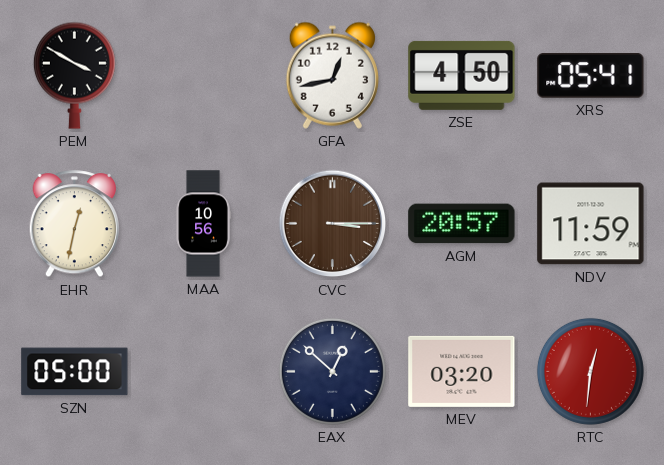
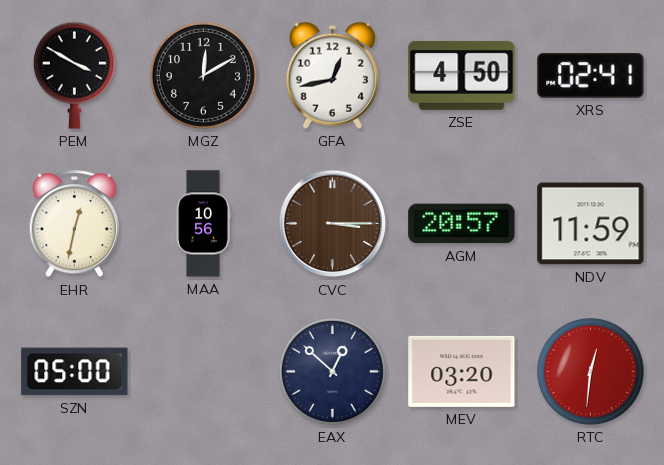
MGZ: none -> 12:10 (203, 75)
XRS: 05:41 -> 02:41 (591, 76)
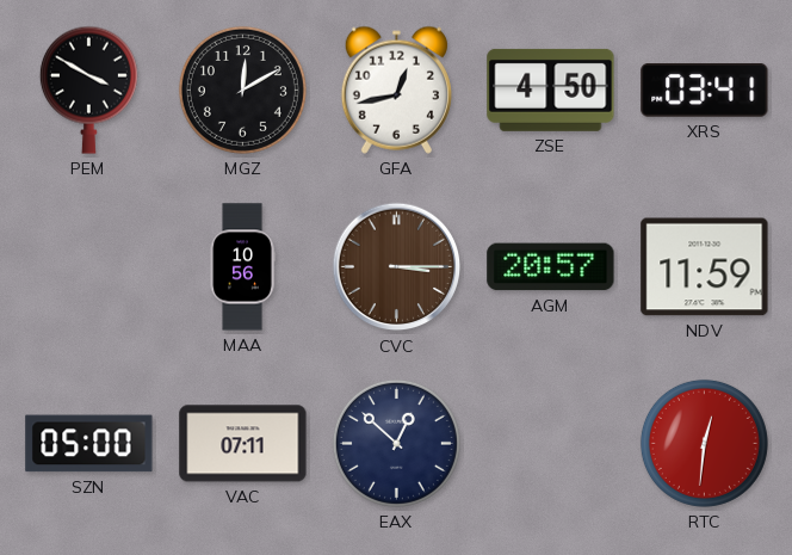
XRS: 02:41 -> 03:41 (705, 91)
EHR: 12:32 -> none (74, 224)
VAC: none -> 07:11 (243, 444)
MEV: 03:20 -> none (462, 371)
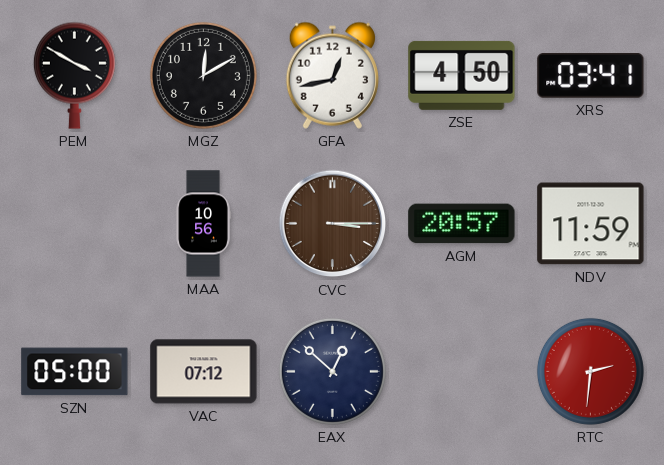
VAC: 07:11 -> 07:12 (204, 372)
RTC: 12:31 -> 2:31 (590, 371)
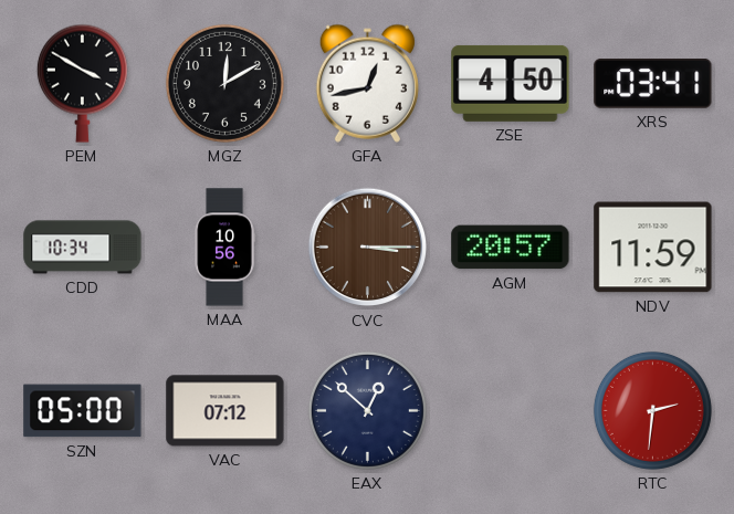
CDD: none -> 10:34 (83, 248)
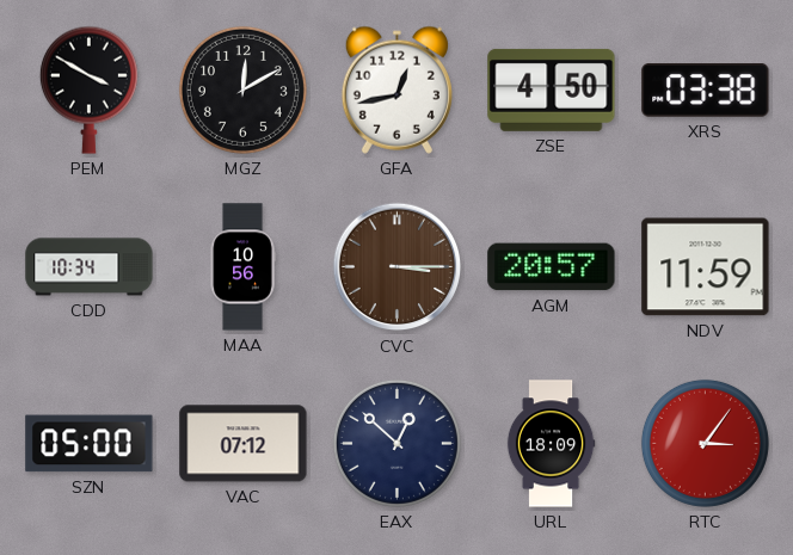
XRS: 03:41 -> 03:38 (706, 91)
URL: none -> 18:09 (551, 444)
RTC: 2:31 -> 3:06 (705, 443)
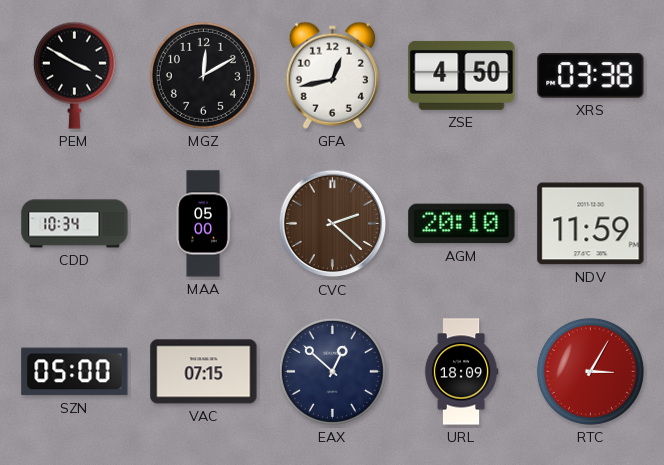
MAA: 10:56 -> 05:00 (203, 224)
CVC: 3:15 -> 2:22 (333, 224)
AGM: 20:57 -> 20:10 (462, 224)
VAC: 07:12 -> 07:15 (204, 372)
RTC: 3:06 -> 3:05 (590, 371)
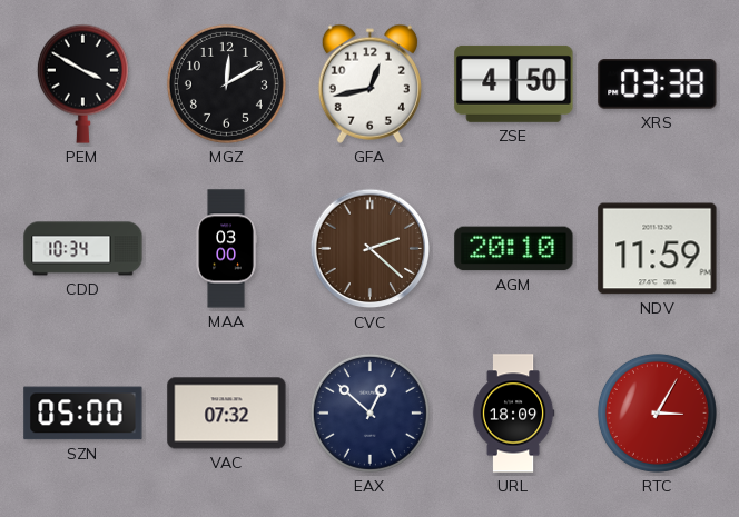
MAA: 05:00 -> 03:00 (226, 249)
VAC: 07:15 -> 07:32 (227, 414)
